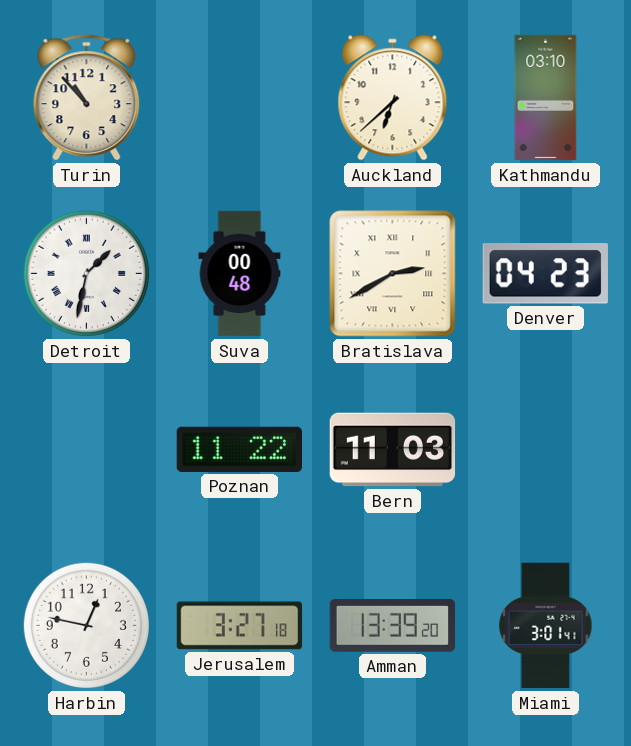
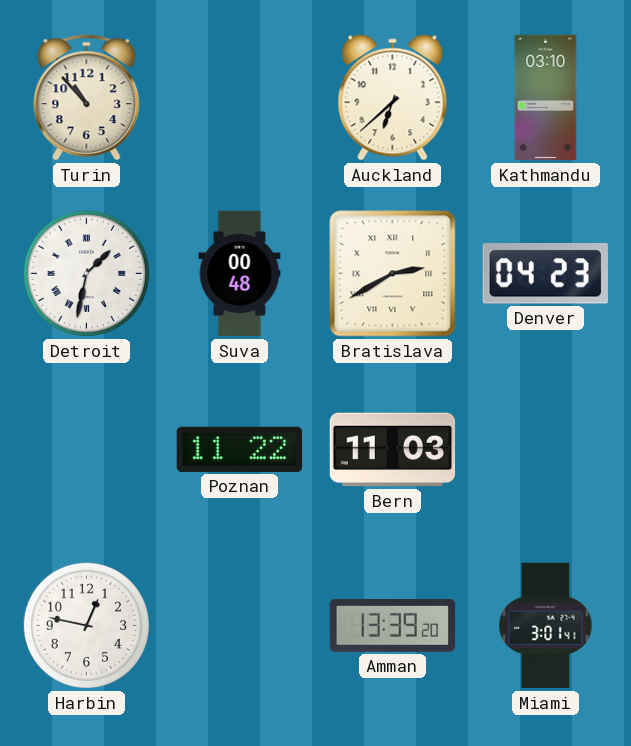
Jerusalem: 3:27 -> none (240, 626)
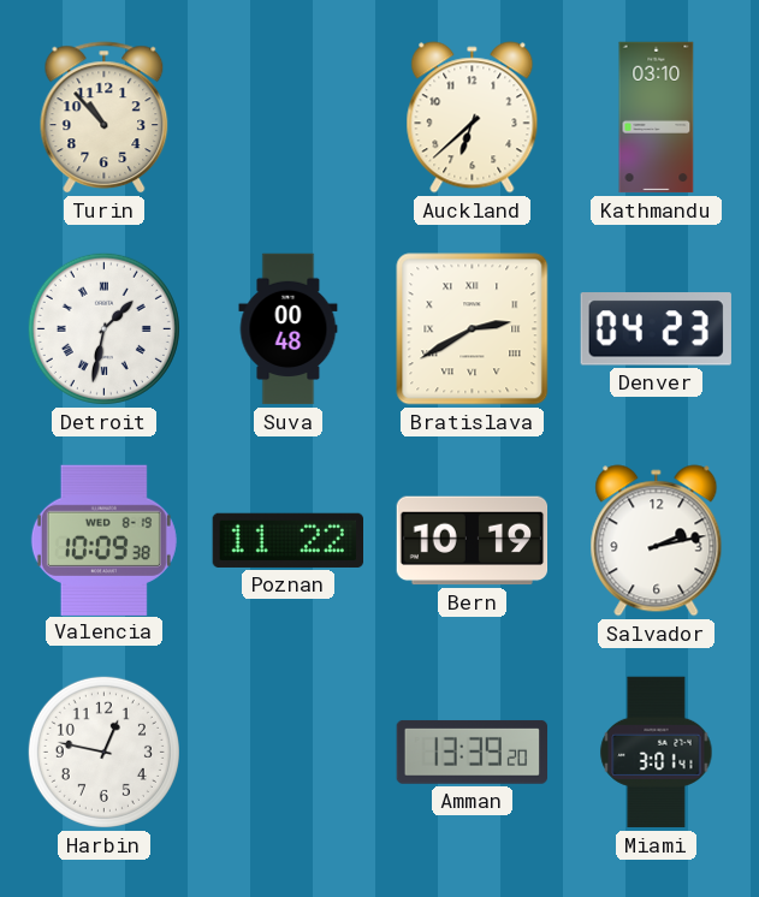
Valencia: none -> 10:09 (103, 540)
Bern: 11:03 -> 10:19 (473, 541)
Salvador: none -> 2:13 (657, 541)
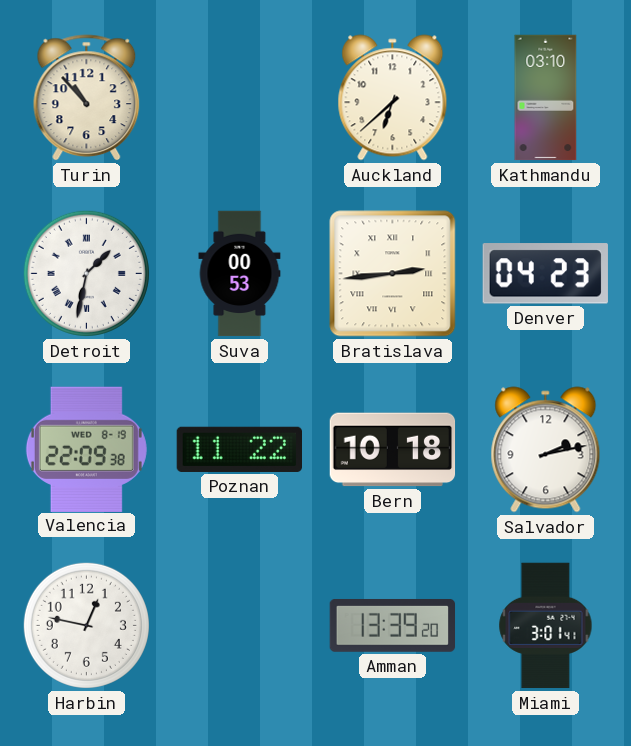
Suva: 00:48 -> 00:53 (240, 274)
Bratislava: 2:40 -> 2:44 (393, 274)
Valencia: 10:09 -> 22:09 (86, 449)
Bern: 10:19 -> 10:18 (393, 450)
